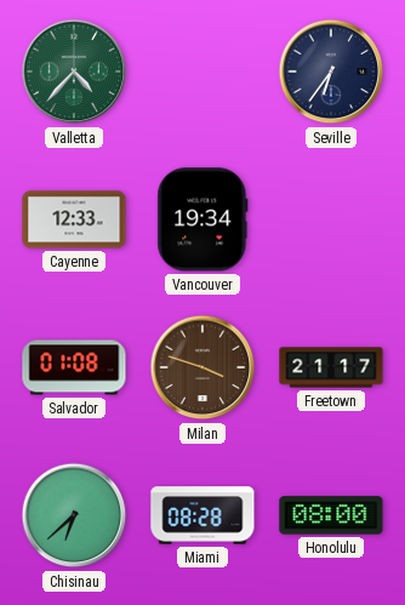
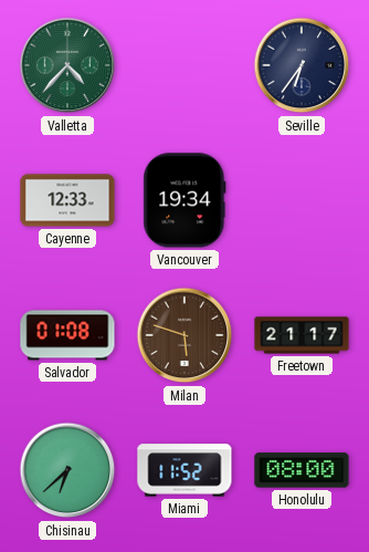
Milan: 3:48 -> 5:48 (184, 335)
Miami: 08:28 -> 11:52 (184, 470)
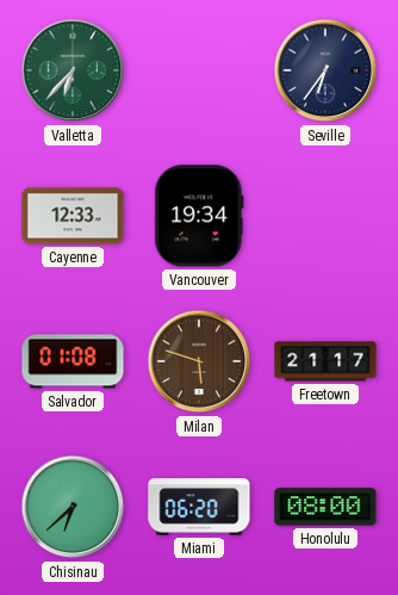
Valletta: 4:37 -> 6:37 (73, 70)
Miami: 11:52 -> 06:20 (199, 507)
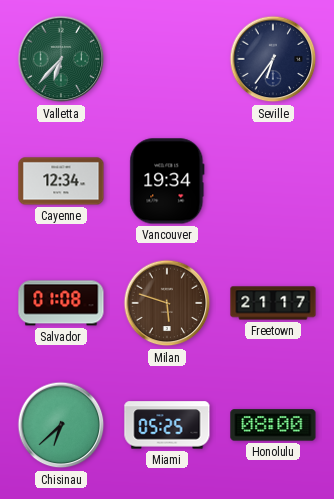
Cayenne: 12:33 -> 12:34 (61, 181)
Miami: 06:20 -> 05:25 (167, 425)
